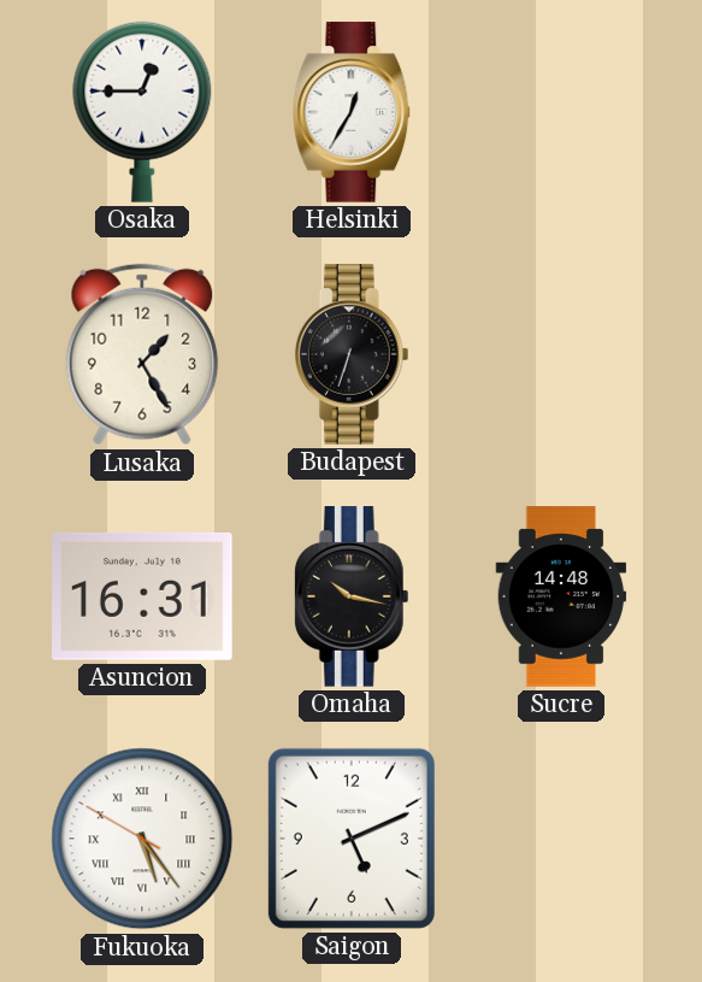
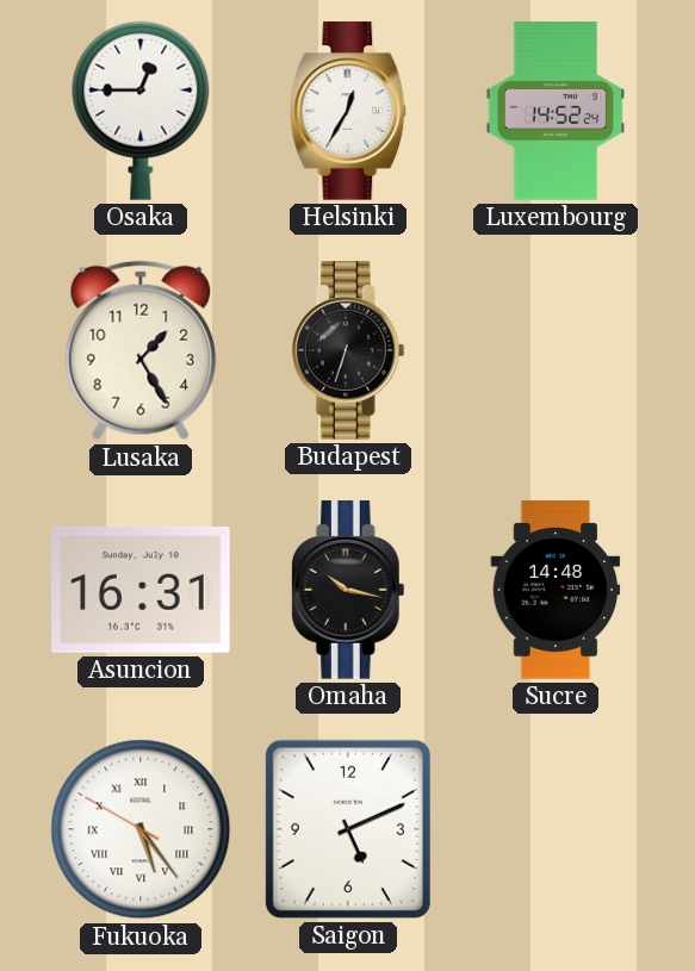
Luxembourg: none -> 14:52 (556, 111)
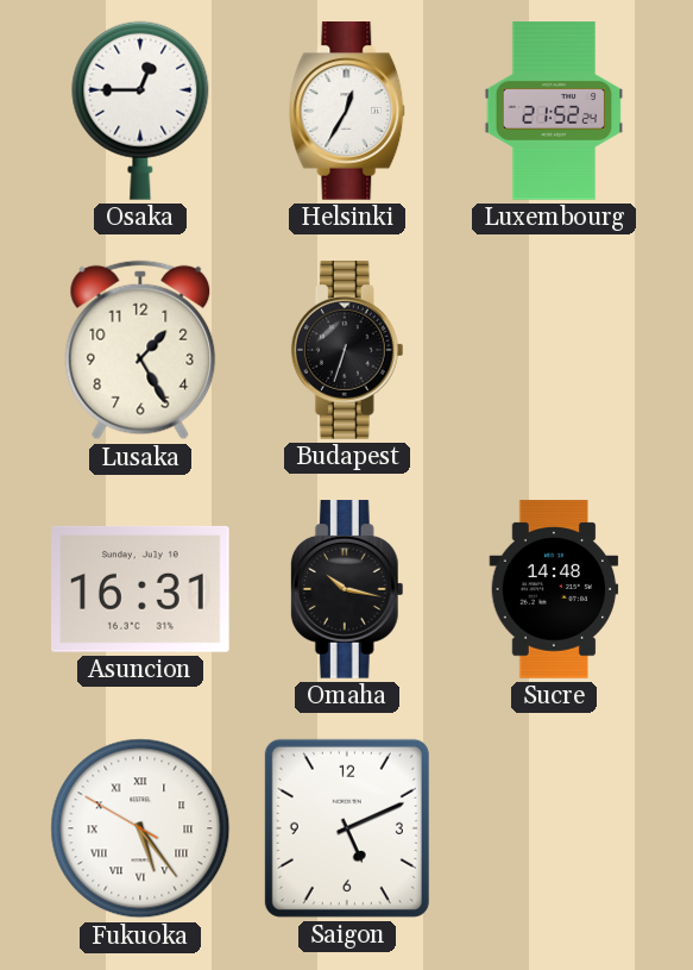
Luxembourg: 14:52 -> 21:52 (554, 111)
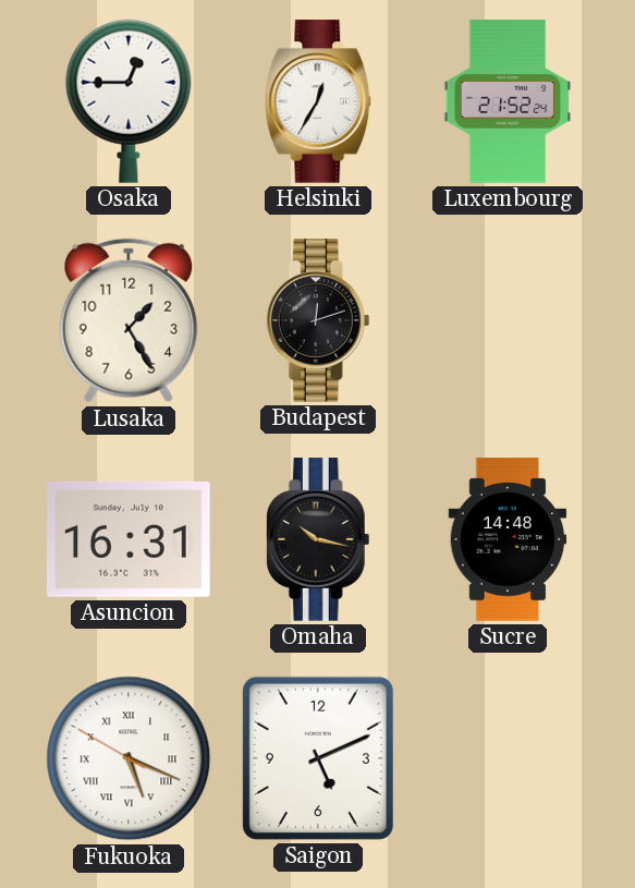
Budapest: 6:33 -> 12:12 (318, 320)
Fukuoka: 5:23 -> 5:18 (129, 758)
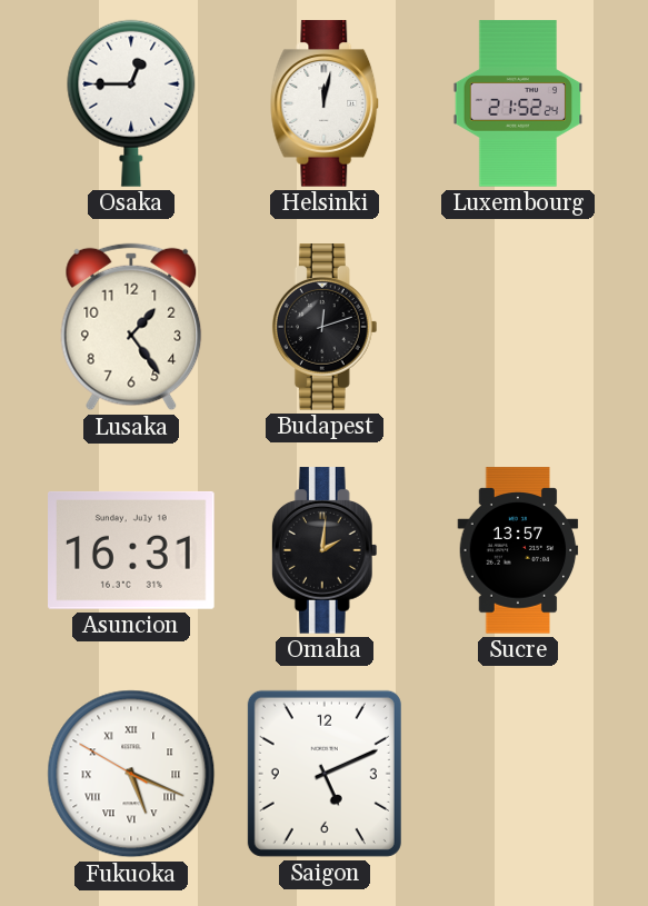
Helsinki: 12:35 -> 12:02 (325, 103)
Lusaka: 1:25 -> 1:24 (131, 327)
Omaha: 10:17 -> 2:01 (325, 550)
Sucre: 14:48 -> 13:57 (518, 550)
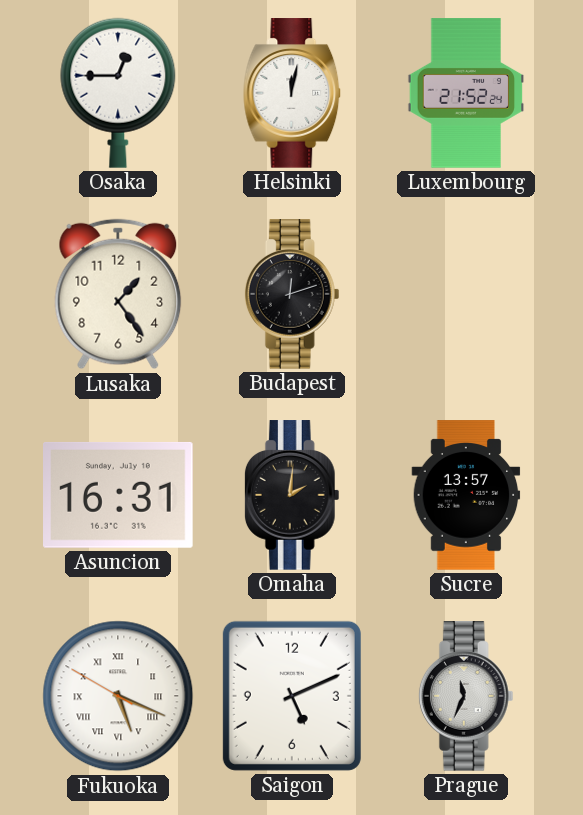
Prague: none -> 11:34 (466, 696)
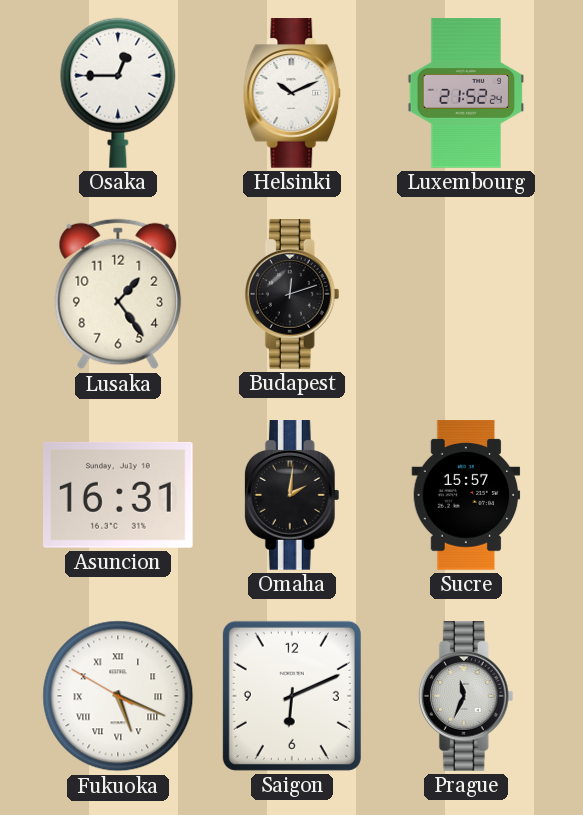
Helsinki: 12:02 -> 10:11 (292, 93)
Sucre: 13:57 -> 15:57 (466, 495)
Saigon: 5:11 -> 6:11 (292, 696)
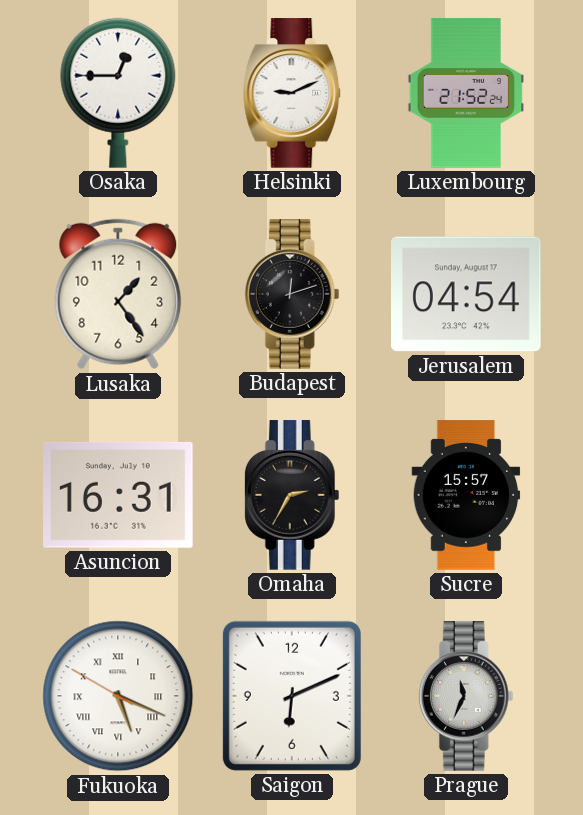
Helsinki: 10:11 -> 9:11 (292, 93)
Jerusalem: none -> 04:54 (467, 294)
Omaha: 2:01 -> 2:35 (292, 495)
